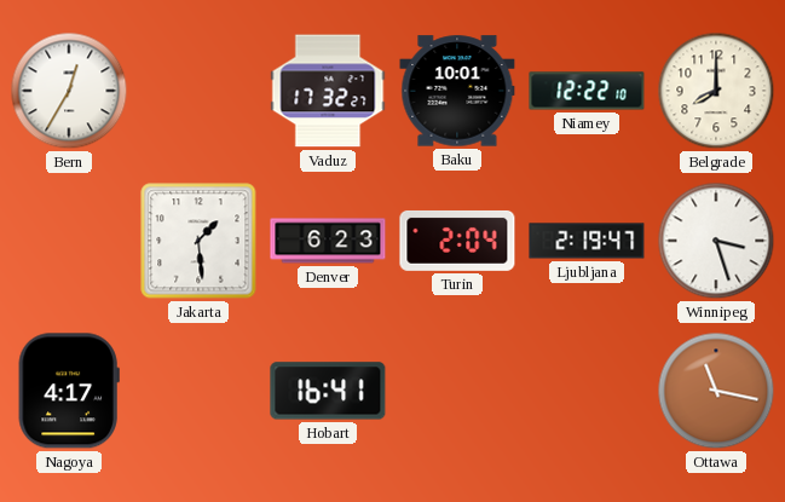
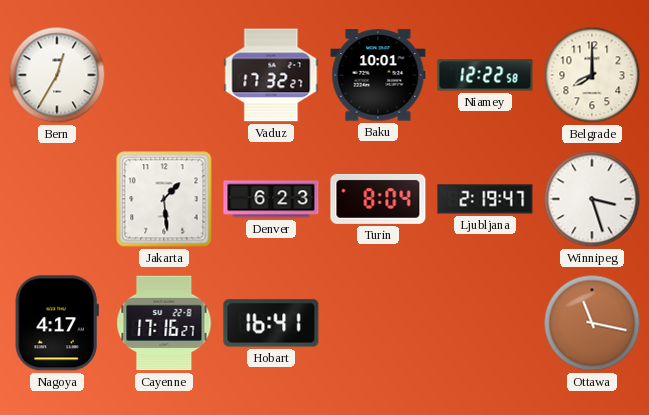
Niamey: 12:22:10 -> 12:22:58 (485, 75)
Turin: 2:04 -> 8:04 (378, 199)
Cayenne: none -> 17:16 (164, 323)
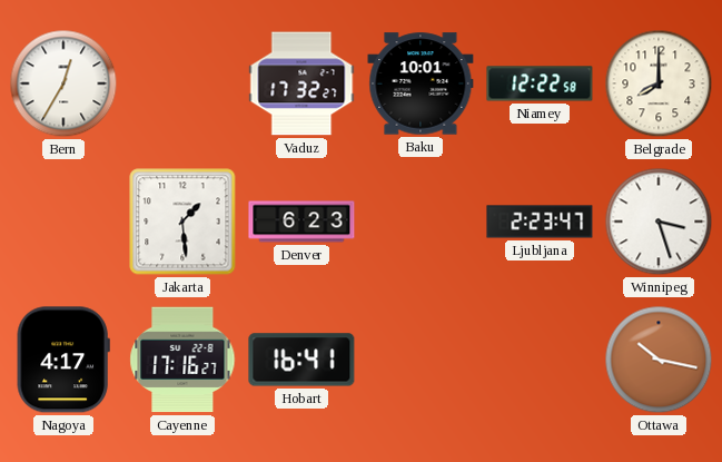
Turin: 8:04 -> none (378, 199)
Ljubljana: 2:19 -> 2:23 (540, 222)
Ottawa: 11:17 -> 10:17 (659, 360)
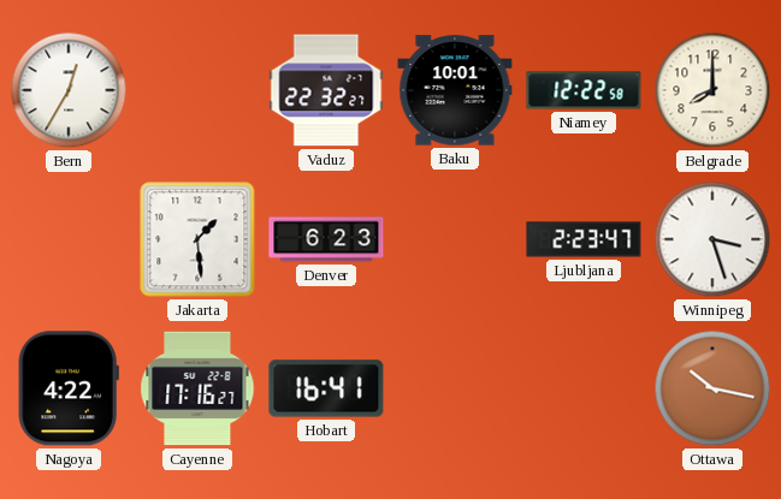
Vaduz: 17:32 -> 22:32 (326, 90)
Nagoya: 4:17 -> 4:22 (69, 388)
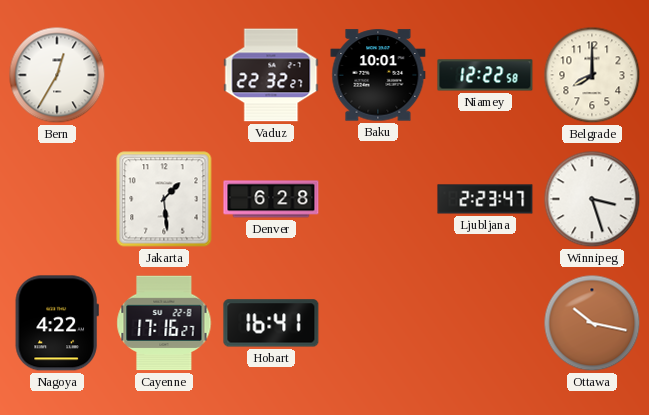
Denver: 6:23 -> 6:28 (271, 199)
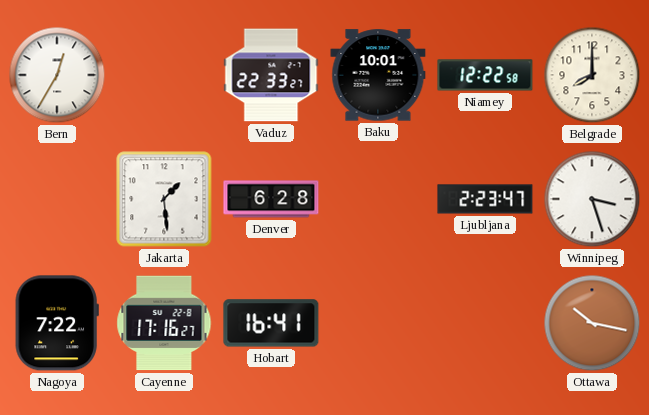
Vaduz: 22:32 -> 22:33 (271, 75)
Nagoya: 4:22 -> 7:22 (57, 323)
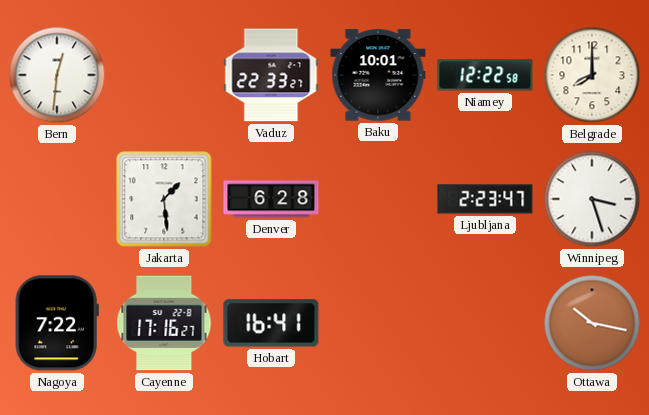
Bern: 12:35 -> 12:31 (57, 75)
